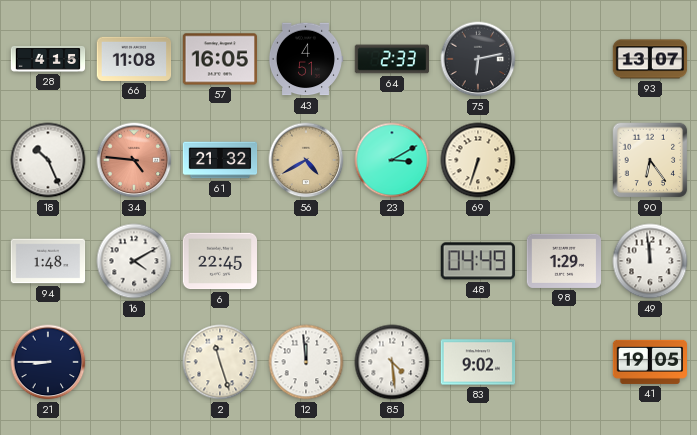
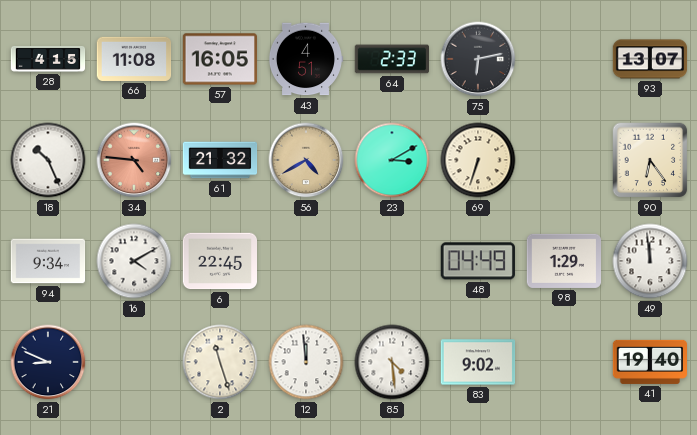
94: 1:48 -> 9:34 (48, 261)
21: 8:45 -> 8:49 (48, 362)
41: 19:05 -> 19:40 (650, 362)
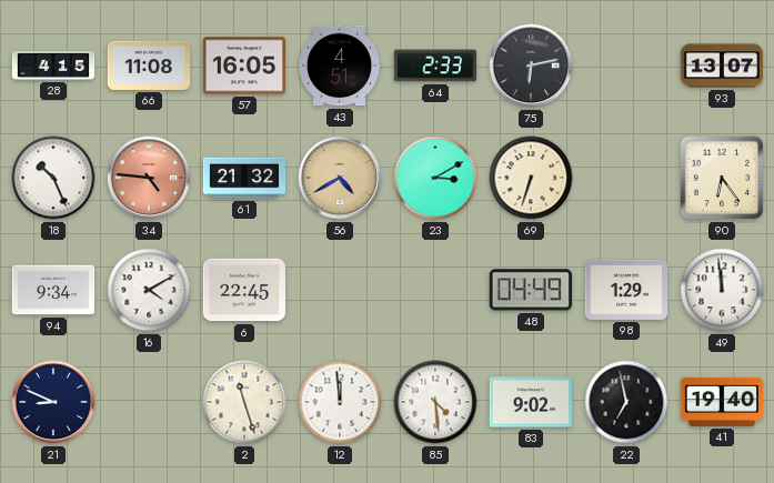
22: none -> 6:58 (626, 402)
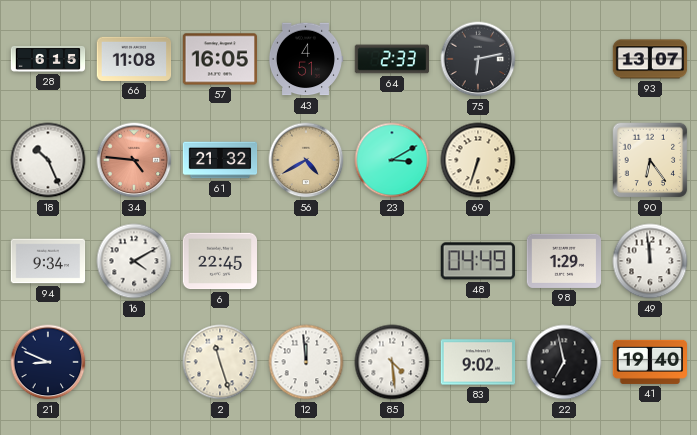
28: 4:15 -> 6:15 (48, 59)
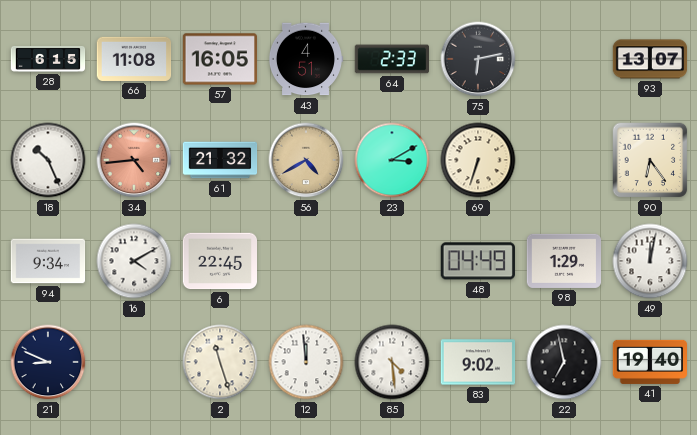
34: 4:46 -> 4:44 (134, 160)
49: 11:59 -> 12:02 (650, 261)
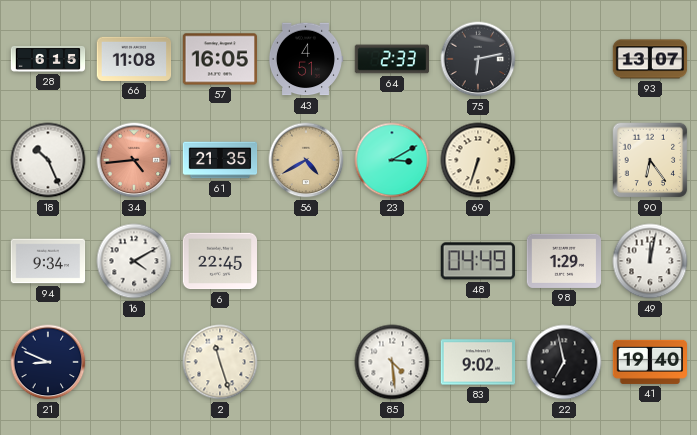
61: 21:32 -> 21:35 (220, 160)
12: 11:59 -> none (306, 362)
